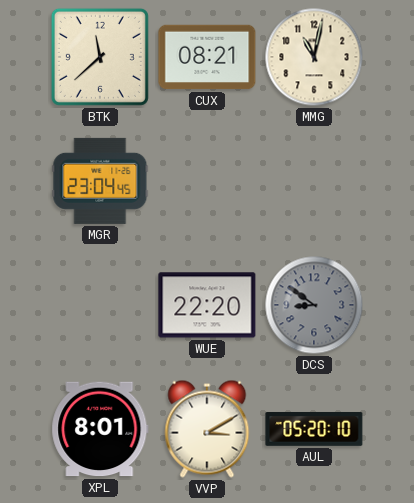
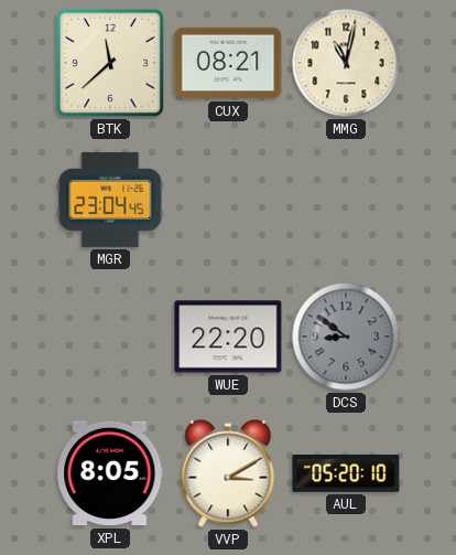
XPL: 8:01 -> 8:05 (110, 473)
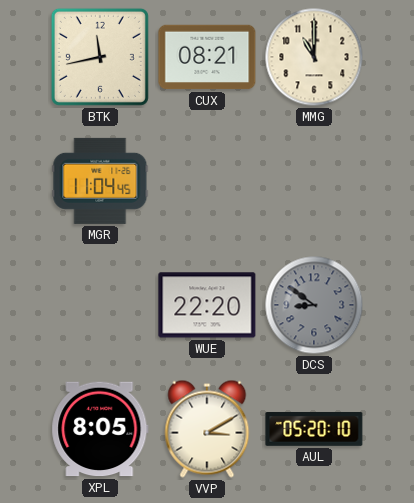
BTK: 11:38 -> 11:43 (100, 57)
MMG: 11:02 -> 11:00 (314, 57)
MGR: 23:04 -> 11:04 (100, 181)
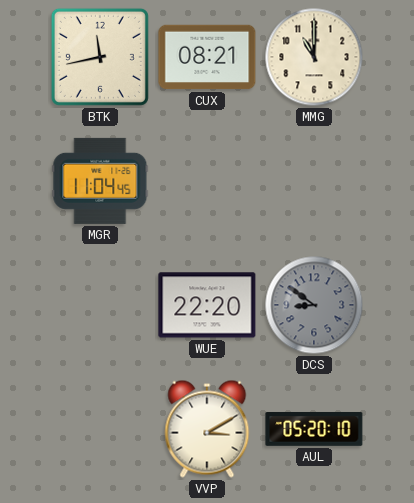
XPL: 8:05 -> none (100, 429)
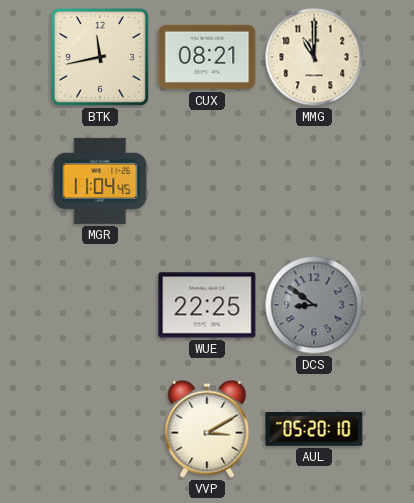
WUE: 22:20 -> 22:25 (207, 305)
